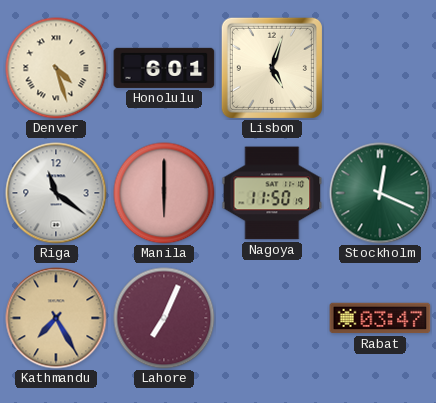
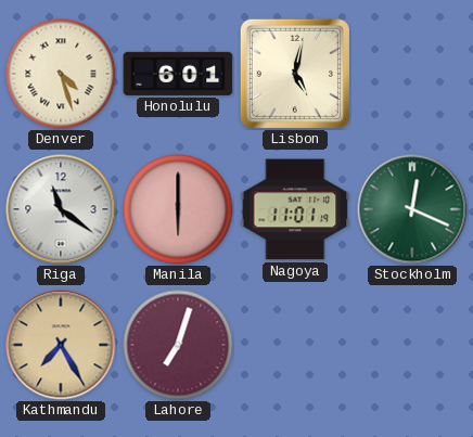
Lisbon: 5:03 -> 5:02 (295, 74)
Nagoya: 11:50 -> 11:01 (295, 209)
Lahore: 7:04 -> 7:03 (178, 345)
Rabat: 03:47 -> none (380, 318)
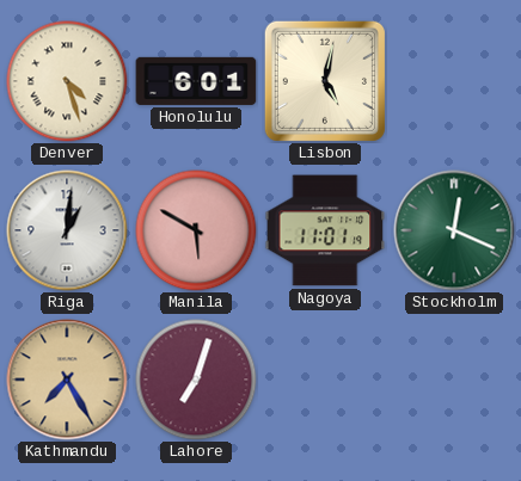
Riga: 11:21 -> 1:01 (67, 230)
Manila: 6:00 -> 5:50 (196, 230)
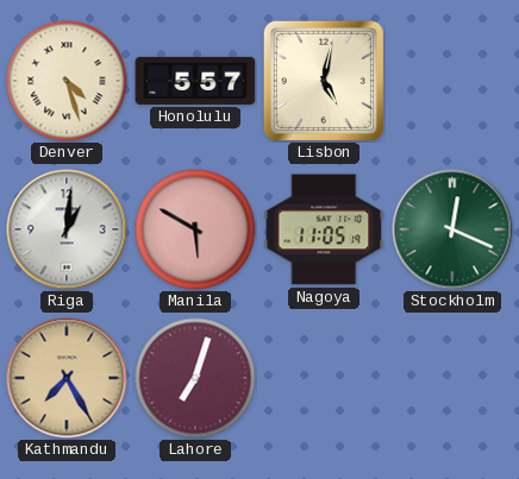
Honolulu: 6:01 -> 5:57 (195, 81)
Nagoya: 11:01 -> 11:05 (324, 229)
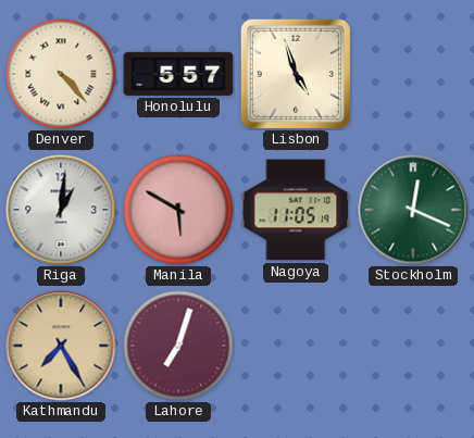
Denver: 4:27 -> 4:23 (61, 74)
Lisbon: 5:02 -> 4:57 (296, 74)
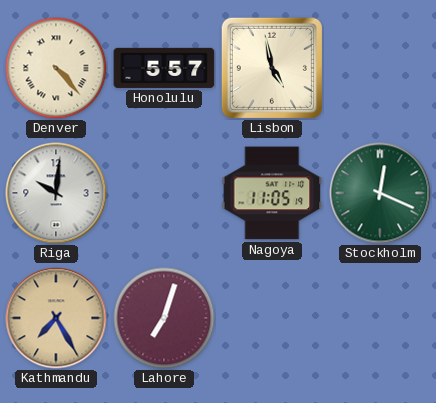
Lisbon: 4:57 -> 4:58 (272, 68)
Riga: 1:01 -> 10:01 (56, 193)
Manila: 5:50 -> none (178, 210)
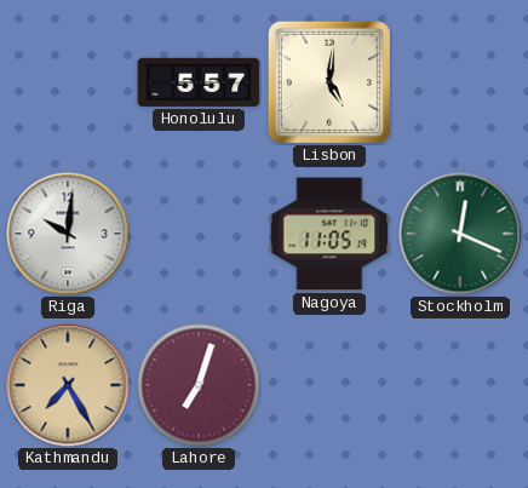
Denver: 4:23 -> none (56, 68)
Lisbon: 4:58 -> 5:01 (329, 82)
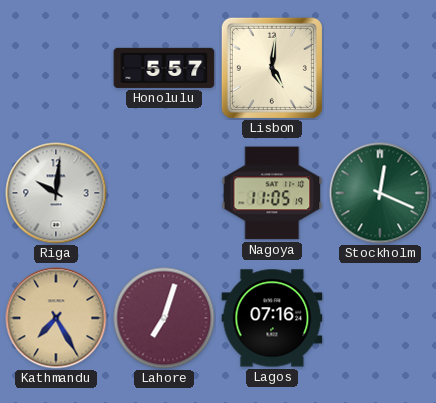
Lagos: none -> 07:16 (272, 318)
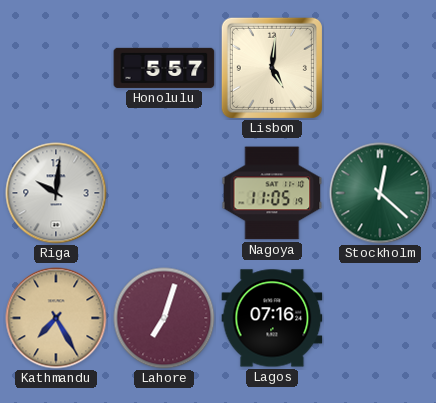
Stockholm: 12:19 -> 12:22 (380, 193)
